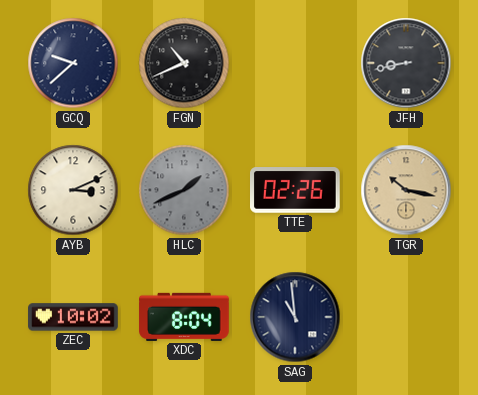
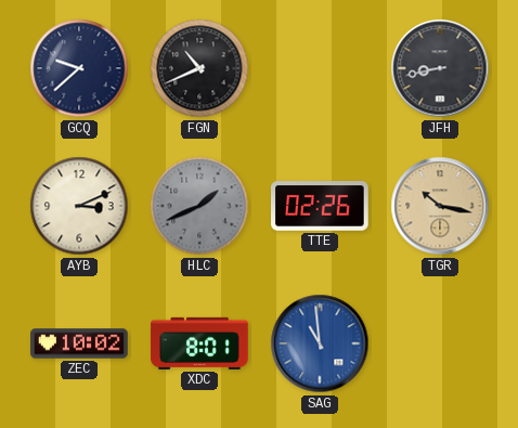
XDC: 8:04 -> 8:01 (199, 343)
SAG dial: navy -> blue (320, 343)
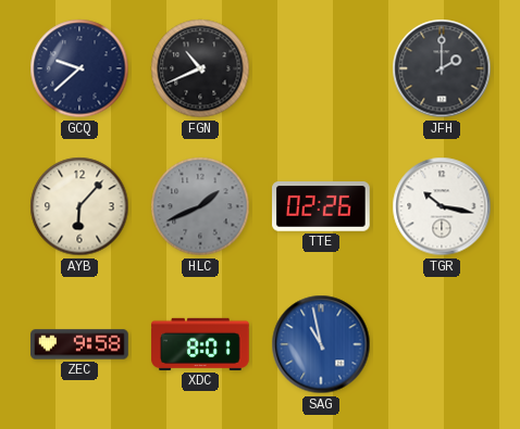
JFH: 8:43 -> 2:00 (442, 68)
AYB: 3:11 -> 6:07 (79, 206)
TGR dial: champagne -> white (442, 206)
ZEC: 10:02 -> 9:58 (79, 344)
SAG: 10:59 -> 10:58 (321, 344)
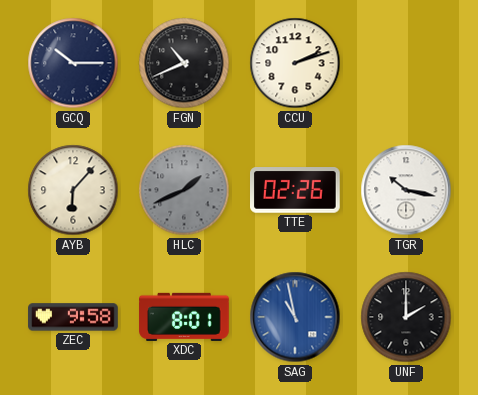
GCQ: 9:38 -> 10:15 (73, 63)
CCU: none -> 2:12 (295, 63)
JFH: 2:00 -> none (442, 68)
UNF: none -> 2:00 (406, 317)
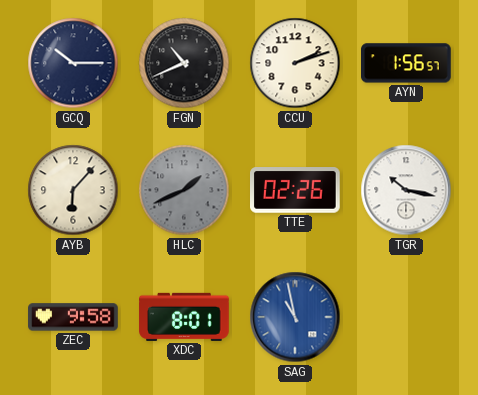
AYN: none -> 1:56 (407, 63)
UNF: 2:00 -> none (406, 317)
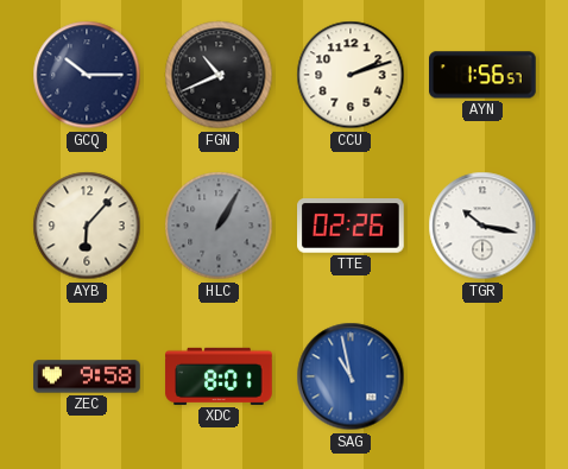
HLC: 1:41 -> 1:05 (219, 226)
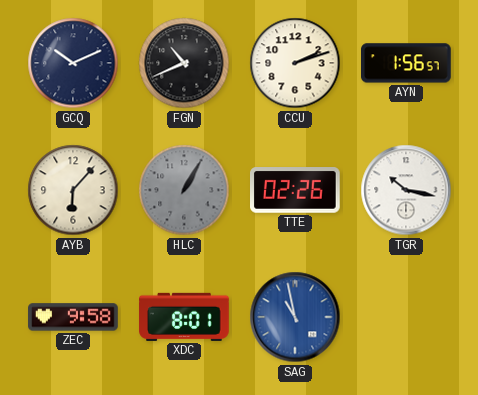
GCQ: 10:15 -> 10:11 (73, 63)
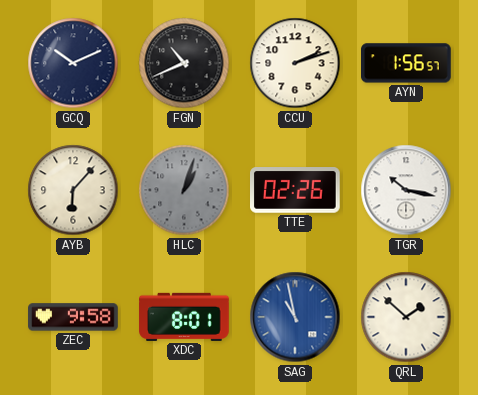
HLC: 1:05 -> 1:03 (184, 190)
QRL: none -> 1:52 (406, 317)
